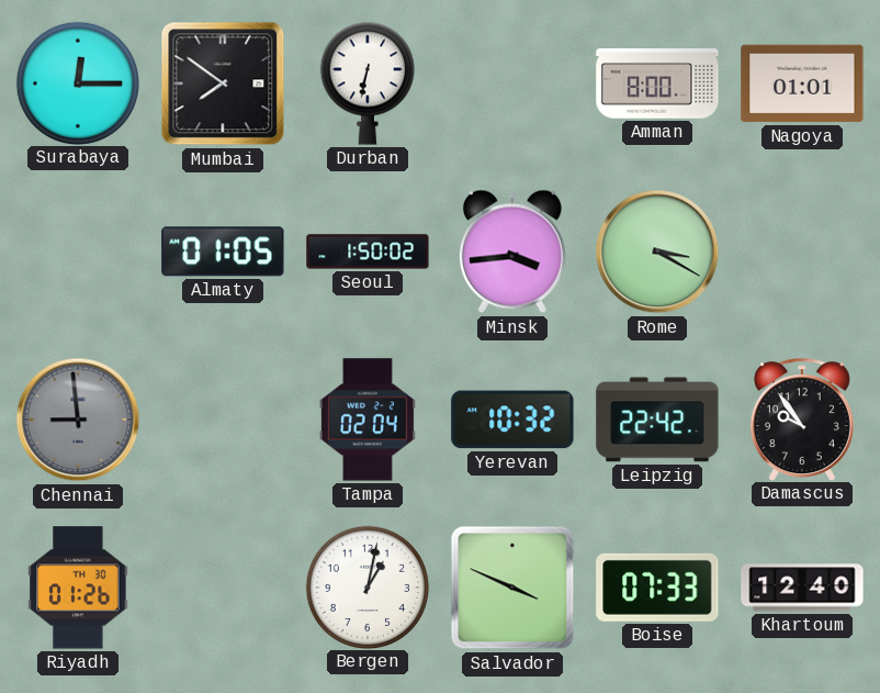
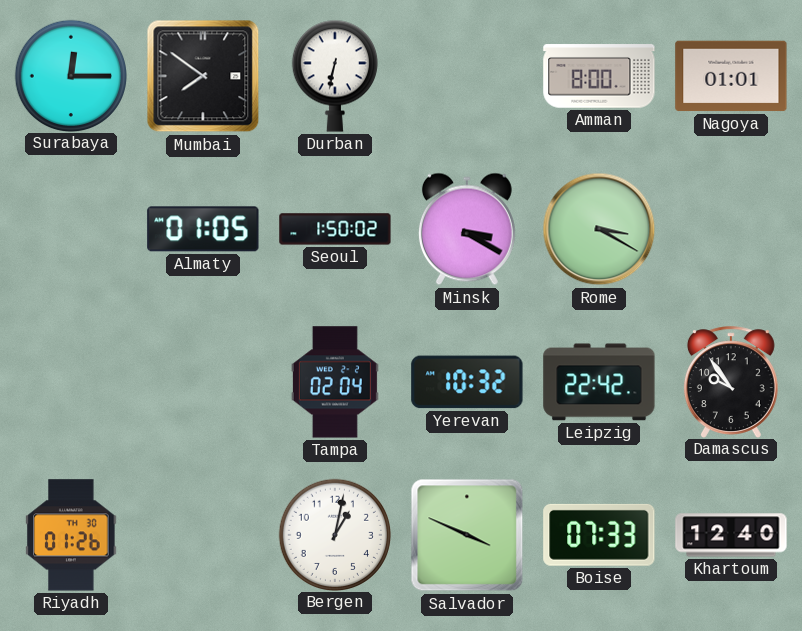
Minsk: 3:44 -> 3:20 (467, 229)
Chennai: 8:59 -> none (78, 420)
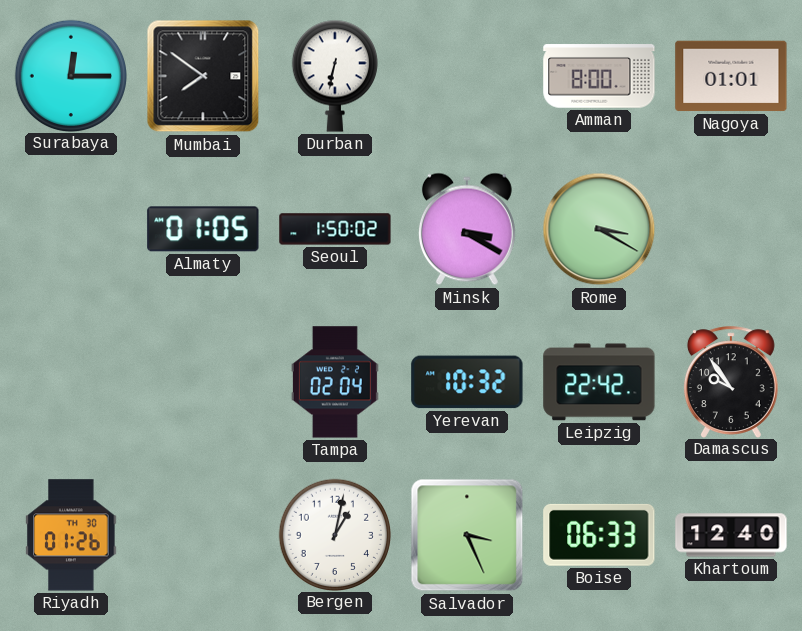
Salvador: 3:49 -> 3:26 (467, 535)
Boise: 07:33 -> 06:33 (599, 535)
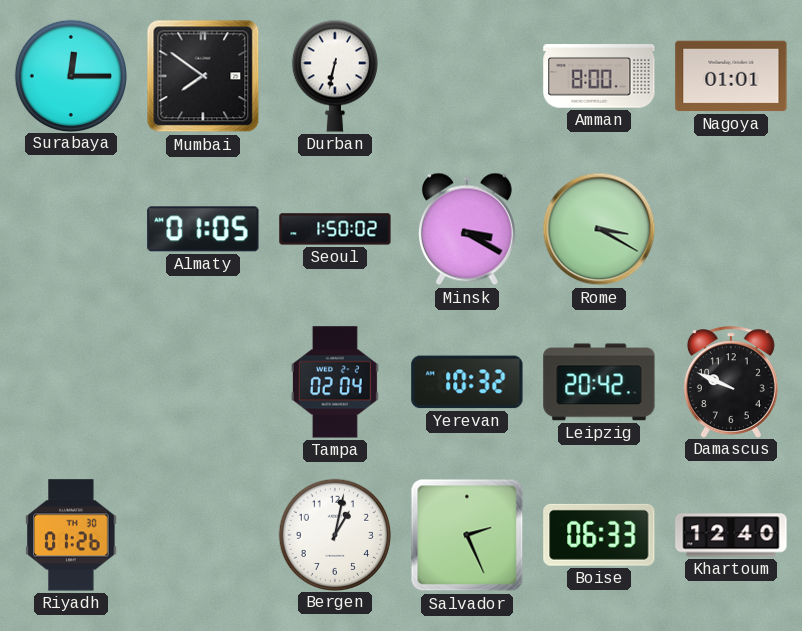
Leipzig: 22:42 -> 20:42 (599, 382)
Damascus: 9:54 -> 9:49 (731, 382)
Salvador: 3:26 -> 2:26 (467, 535)
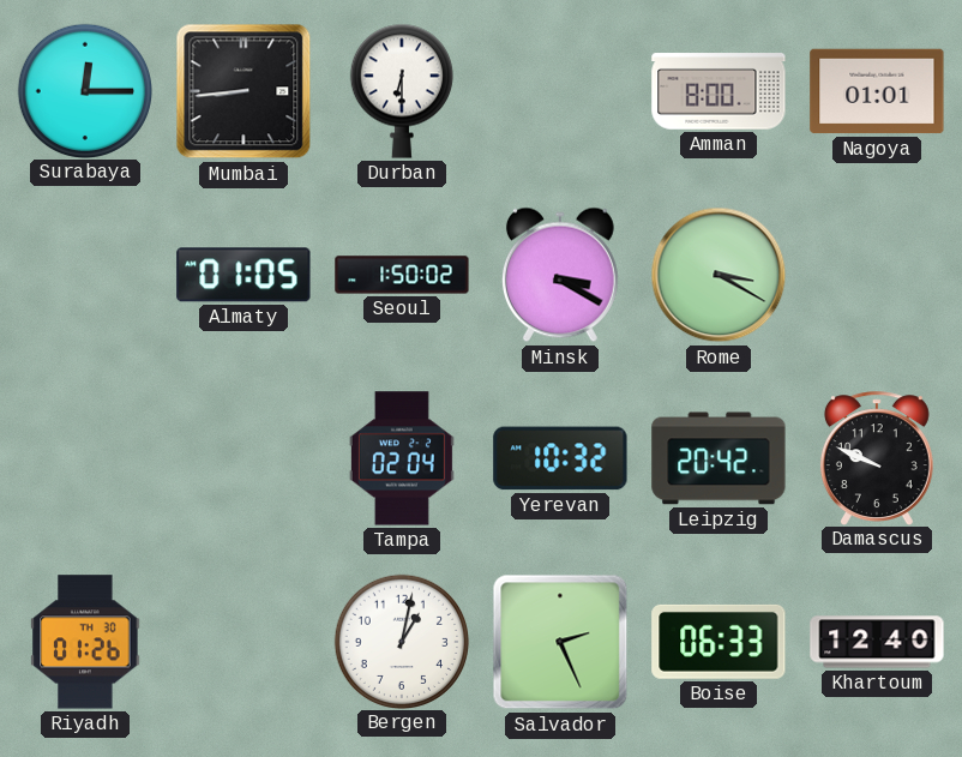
Mumbai: 7:51 -> 8:44 (243, 91)
Durban: 6:32 -> 6:30 (402, 91)
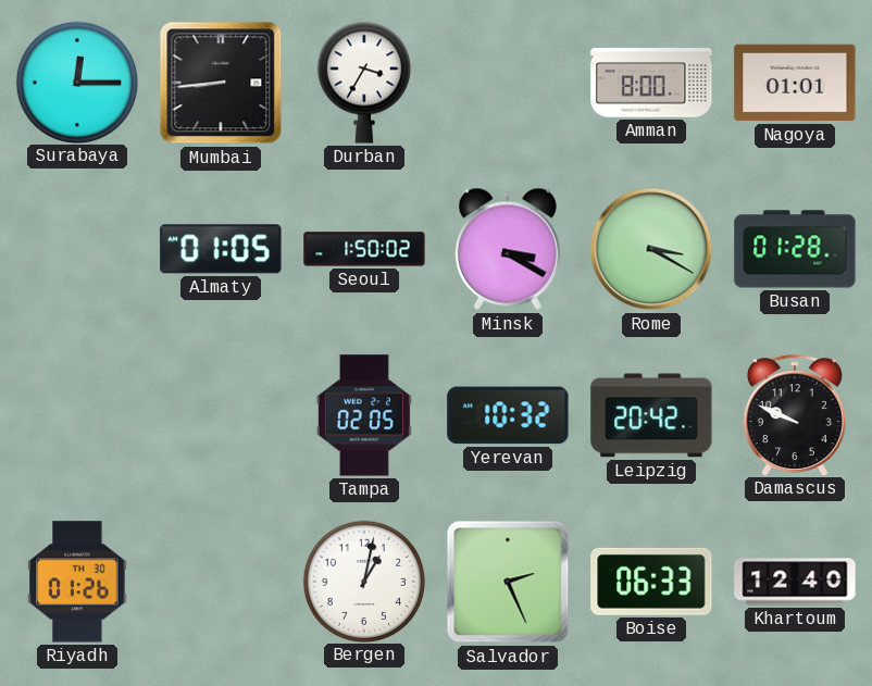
Durban: 6:30 -> 3:35 (364, 83)
Busan: none -> 01:28 (795, 249)
Tampa: 02:04 -> 02:05 (364, 415)
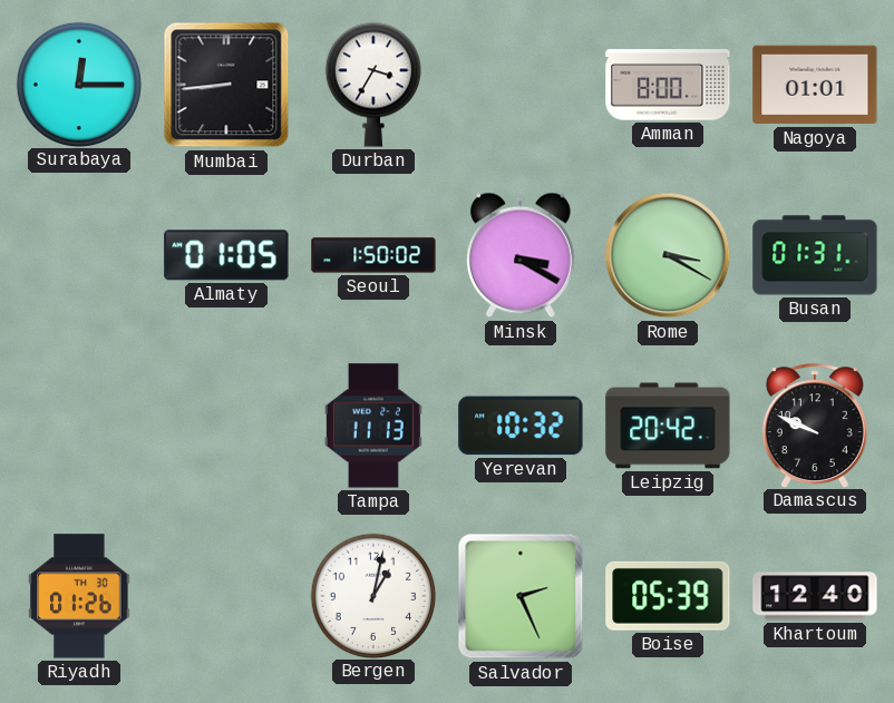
Busan: 01:28 -> 01:31 (815, 255)
Tampa: 02:05 -> 11:13 (373, 426)
Boise: 06:33 -> 05:39 (668, 596)
